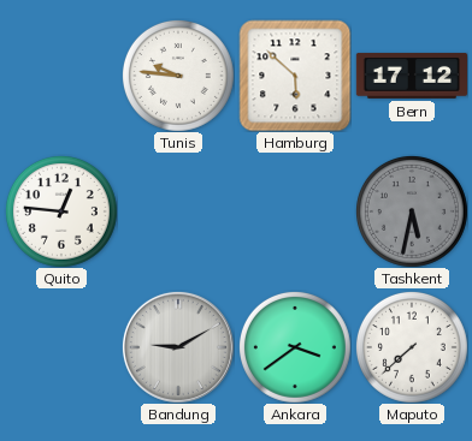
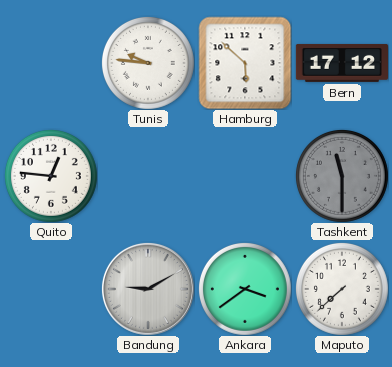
Tashkent: 5:32 -> 11:30 (342, 176)
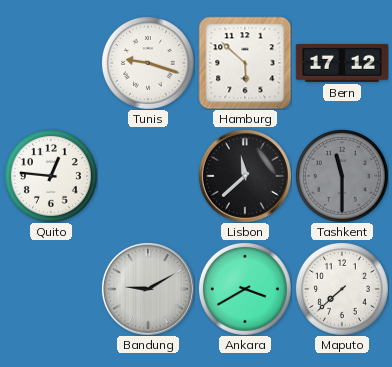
Tunis: 9:46 -> 9:18 (148, 63)
Lisbon: none -> 11:38 (245, 176)
Ankara: 3:39 -> 3:40 (245, 289)
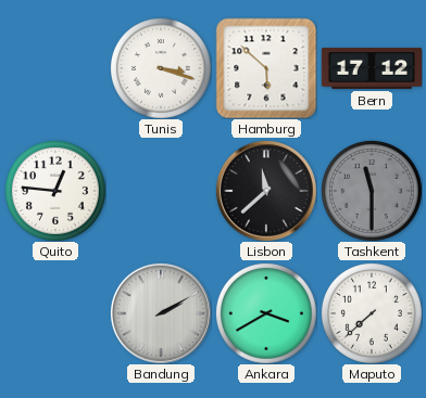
Tunis: 9:18 -> 3:18 (161, 68)
Bandung: 9:10 -> 2:10 (161, 313)
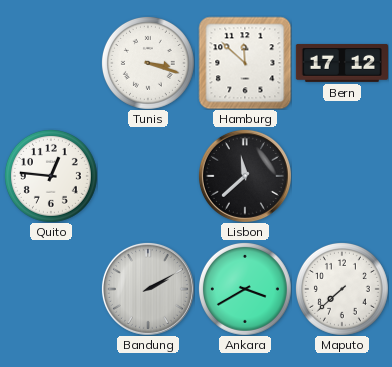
Hamburg: 5:52 -> 11:52 (245, 63)
Tashkent: 11:30 -> none (372, 191)
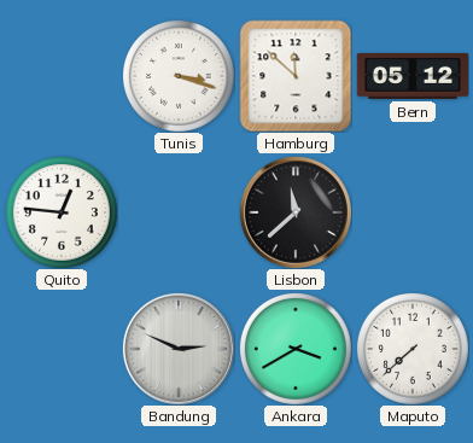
Bern: 17:12 -> 05:12 (411, 76)
Bandung: 2:10 -> 2:49 (179, 349)
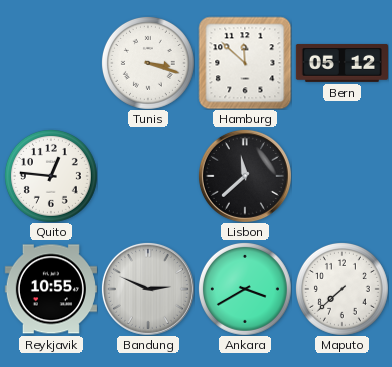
Reykjavik: none -> 10:55 (51, 289)
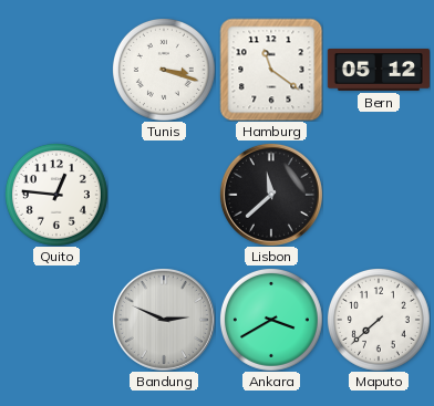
Hamburg: 11:52 -> 11:21 (271, 70)
Reykjavik: 10:55 -> none (51, 289)
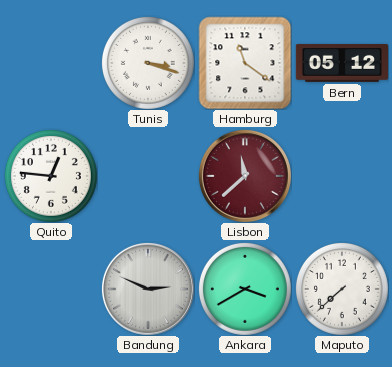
Lisbon dial: black -> burgundy (245, 176)
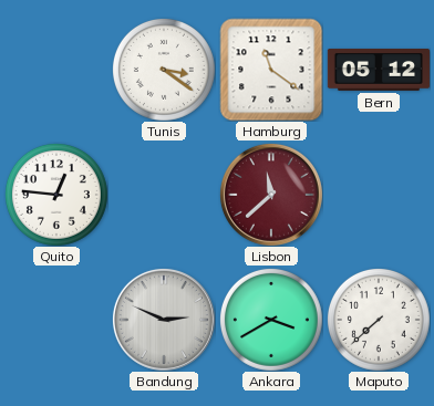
Tunis: 3:18 -> 3:21 (164, 70)
